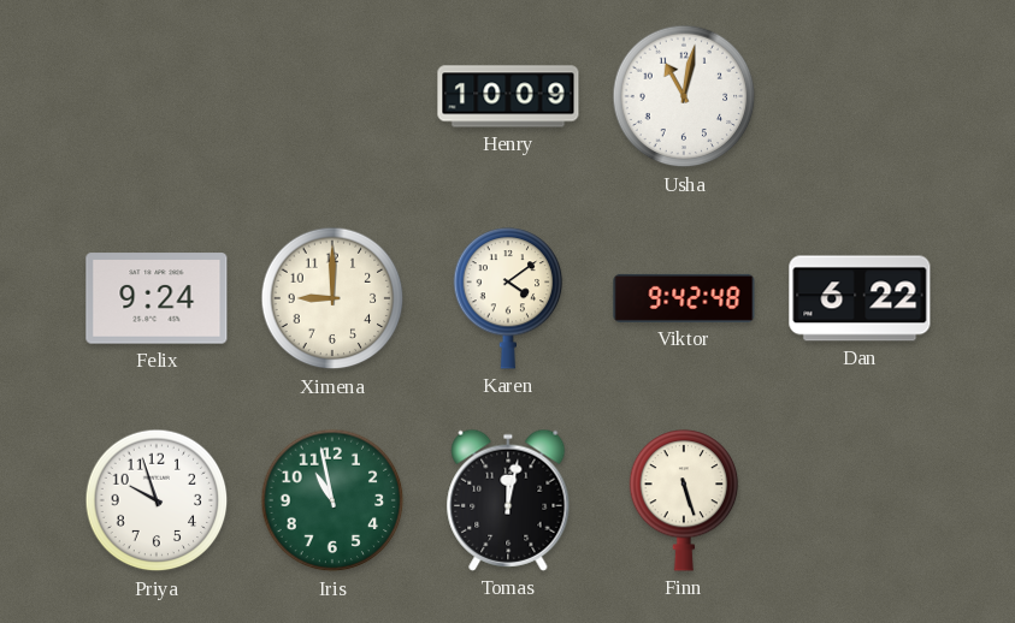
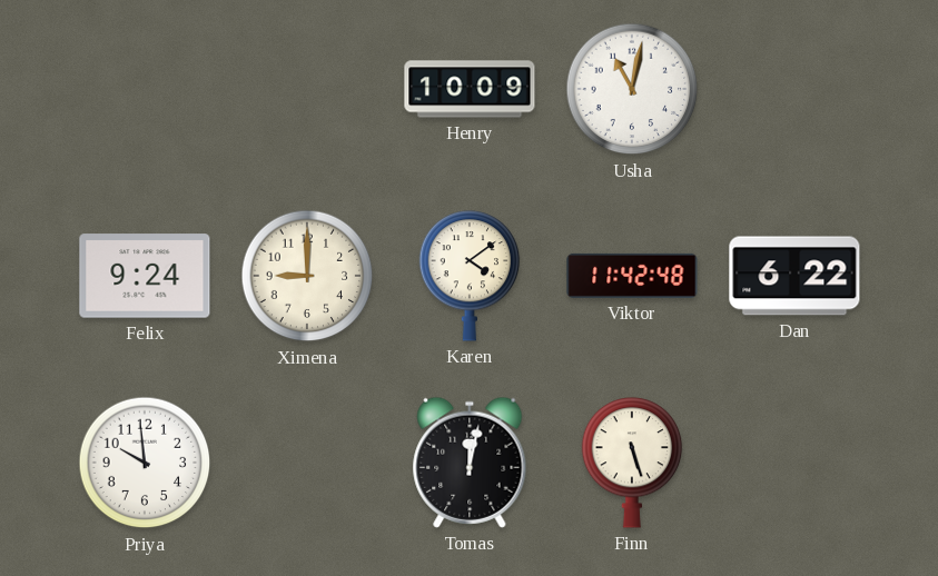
Viktor: 9:42 -> 11:42 (632, 276)
Priya: 9:57 -> 9:59 (145, 463)
Iris: 10:58 -> none (332, 500)
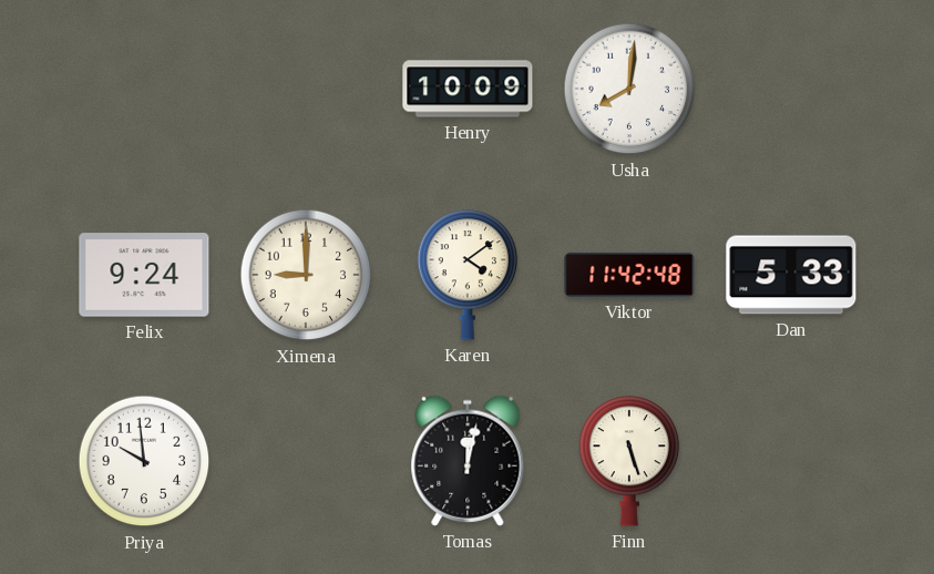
Usha: 11:02 -> 8:01 (629, 89)
Dan: 6:22 -> 5:33 (791, 275)
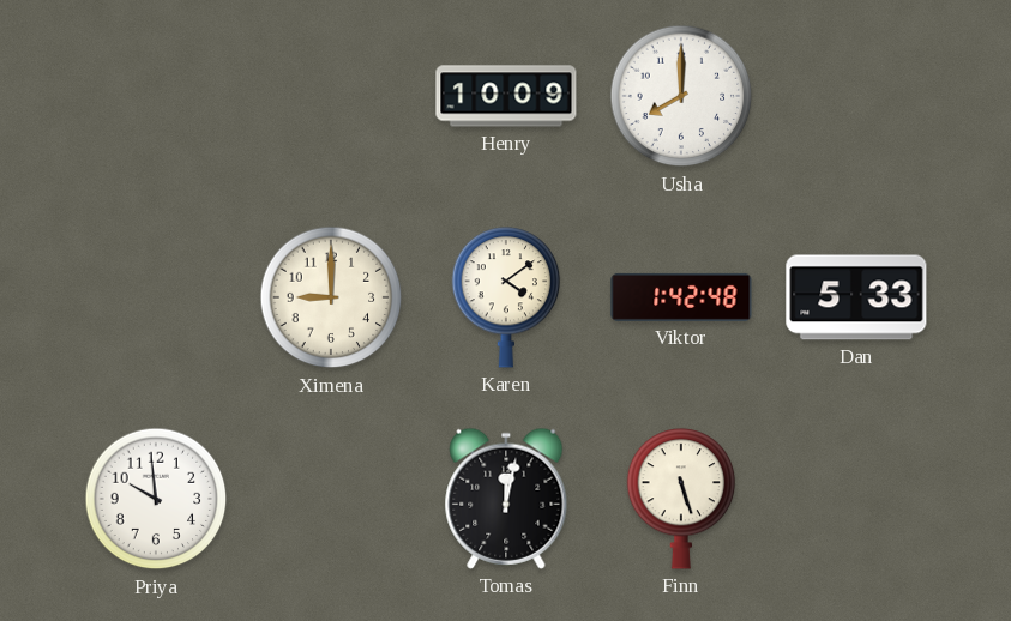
Usha: 8:01 -> 8:00 (681, 96)
Felix: 9:24 -> none (144, 275)
Viktor: 11:42 -> 1:42 (681, 297)
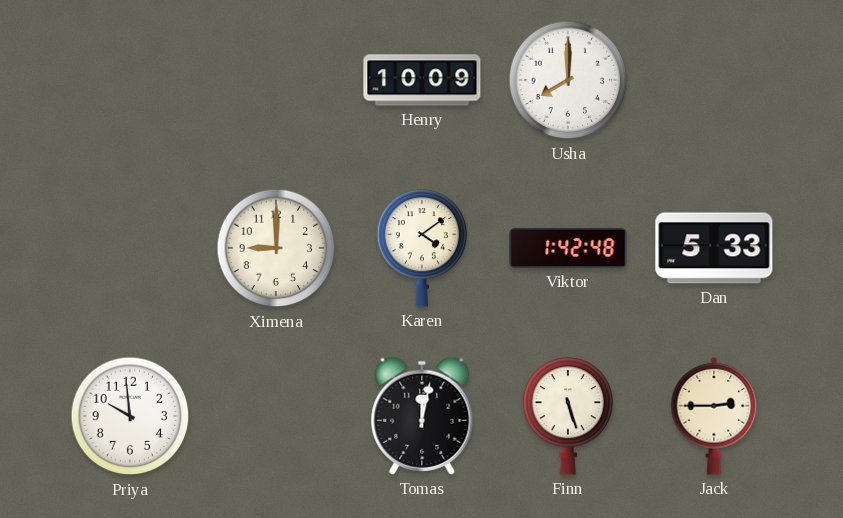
Jack: none -> 2:45 (714, 416)
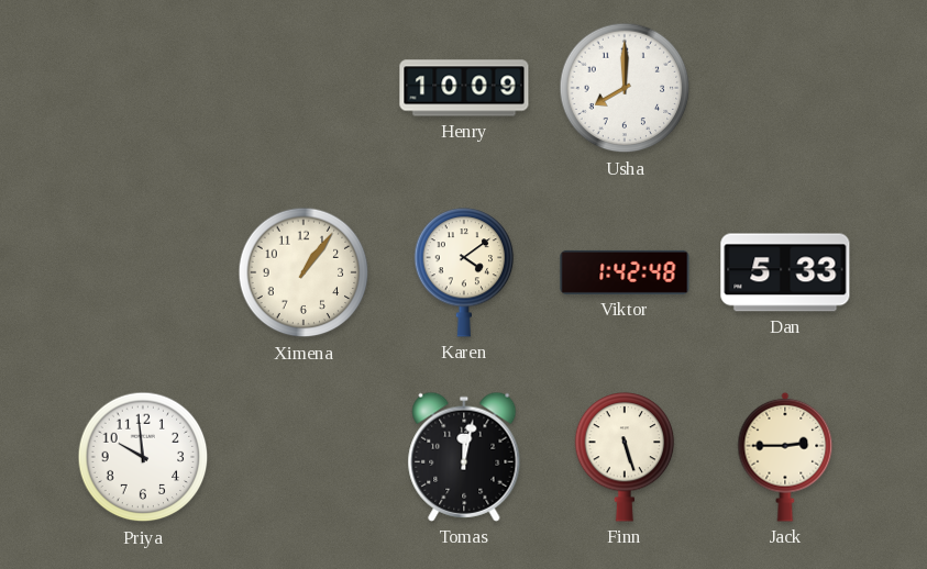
Ximena: 9:00 -> 1:06 (304, 272)
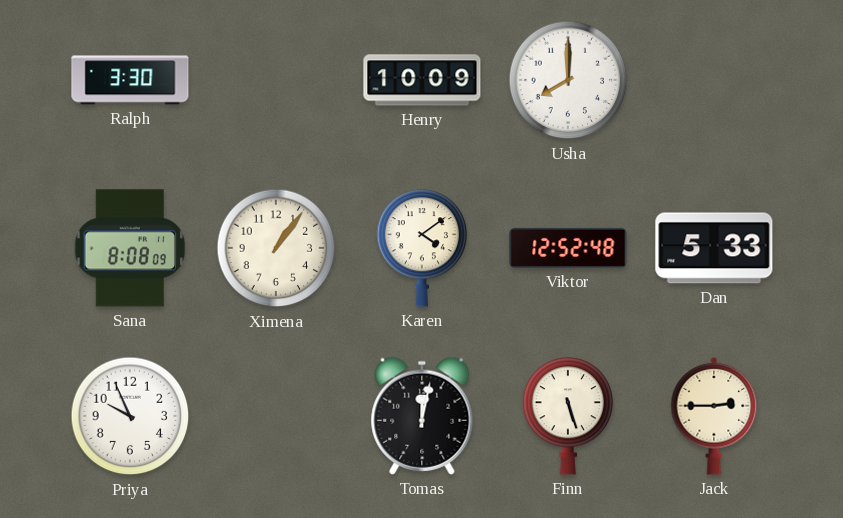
Ralph: none -> 3:30 (130, 80)
Sana: none -> 8:08 (129, 248)
Viktor: 1:42 -> 12:52 (568, 248)
Priya: 9:59 -> 9:56 (130, 416)
